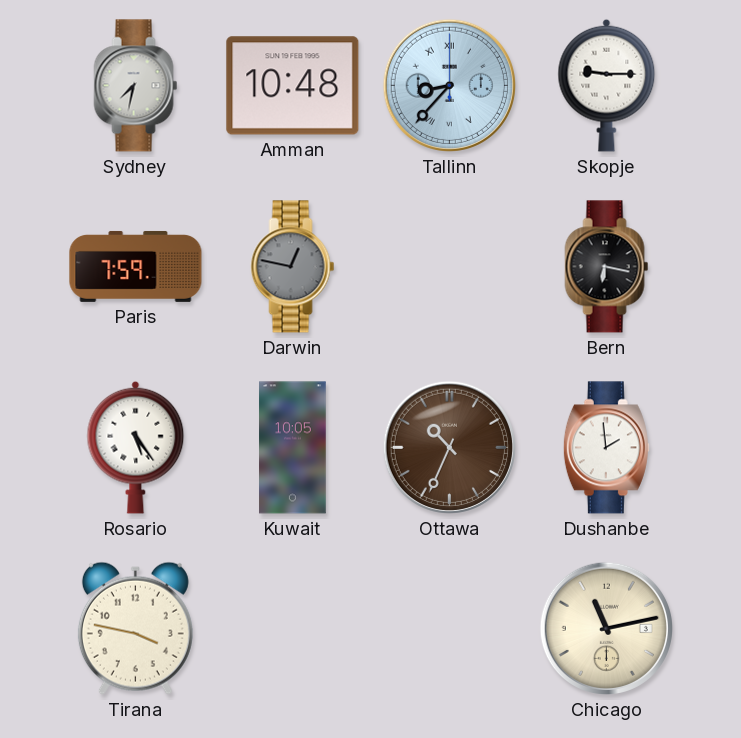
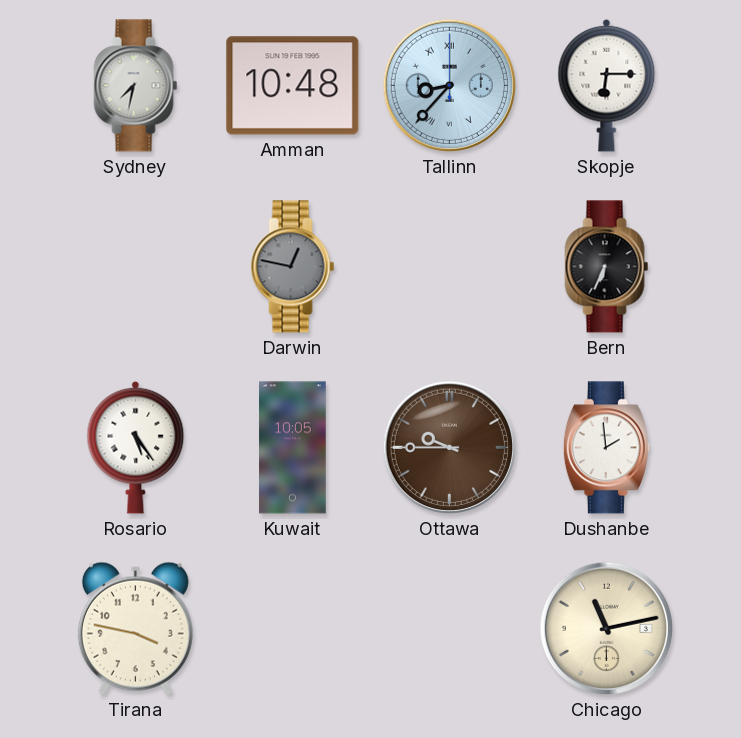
Skopje: 9:15 -> 6:15 (607, 85)
Paris: 7:59 -> none (136, 266)
Bern: 6:17 -> 6:34 (607, 267)
Ottawa: 10:34 -> 9:45 (449, 447)
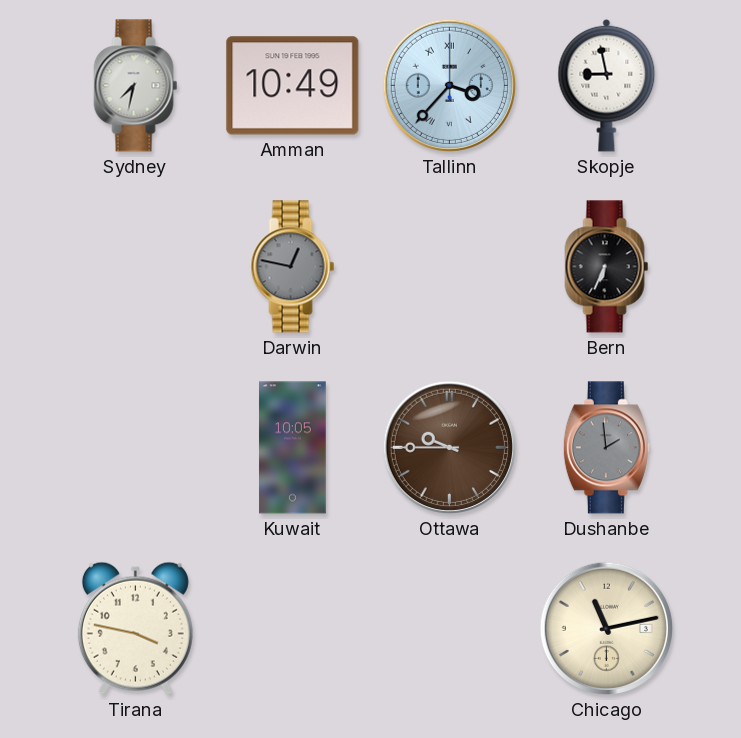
Amman: 10:48 -> 10:49 (293, 86)
Tallinn: 8:37 -> 3:37 (449, 85)
Skopje: 6:15 -> 8:58 (607, 85)
Rosario: 5:24 -> none (136, 447)
Dushanbe dial: white -> grey (606, 448)
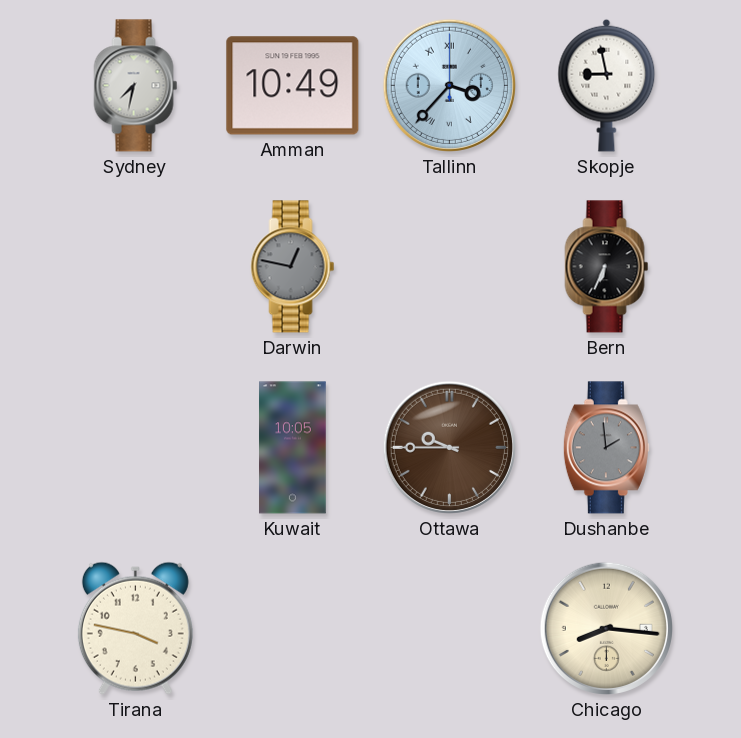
Chicago: 11:13 -> 8:16 (606, 628)
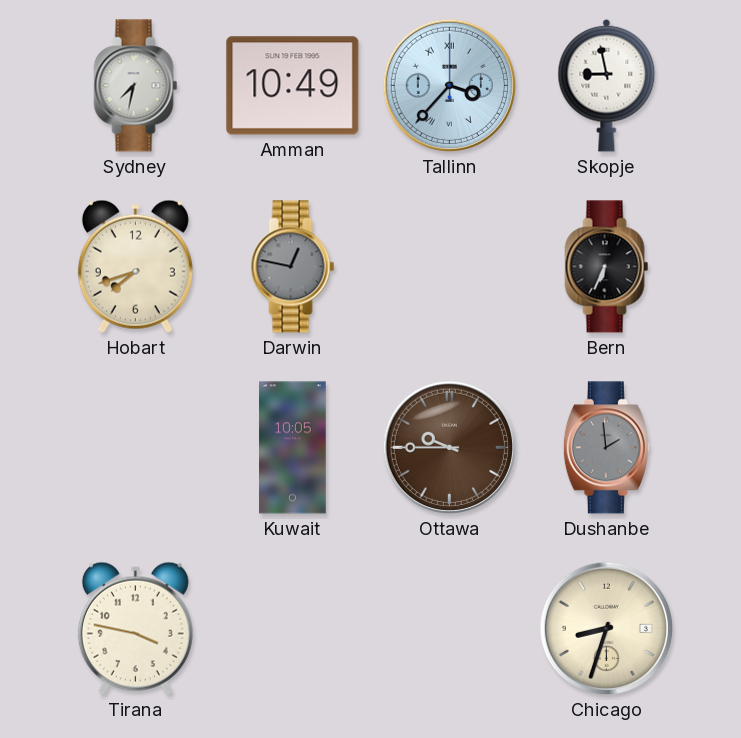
Hobart: none -> 7:42 (135, 266)
Chicago: 8:16 -> 8:33 (606, 628)
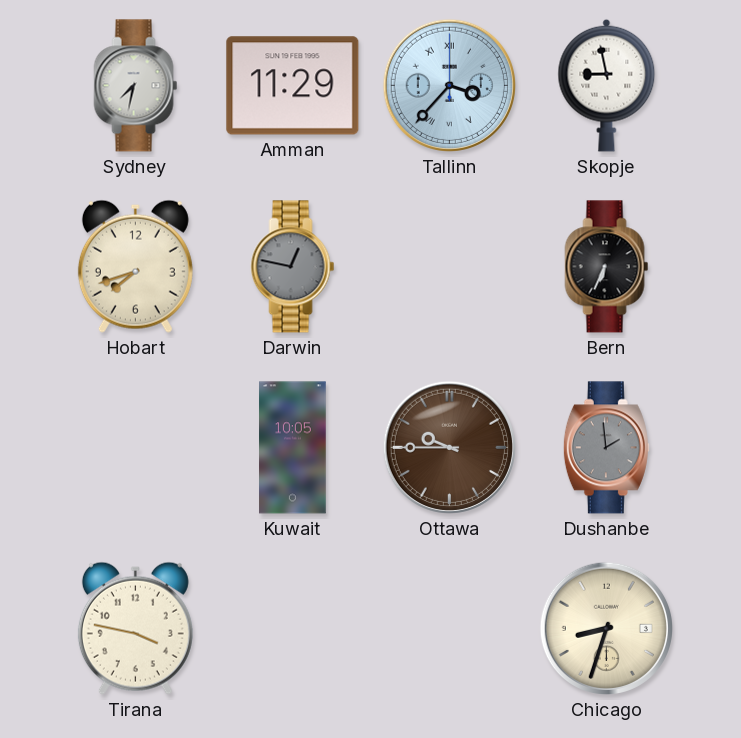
Amman: 10:49 -> 11:29 (293, 86)
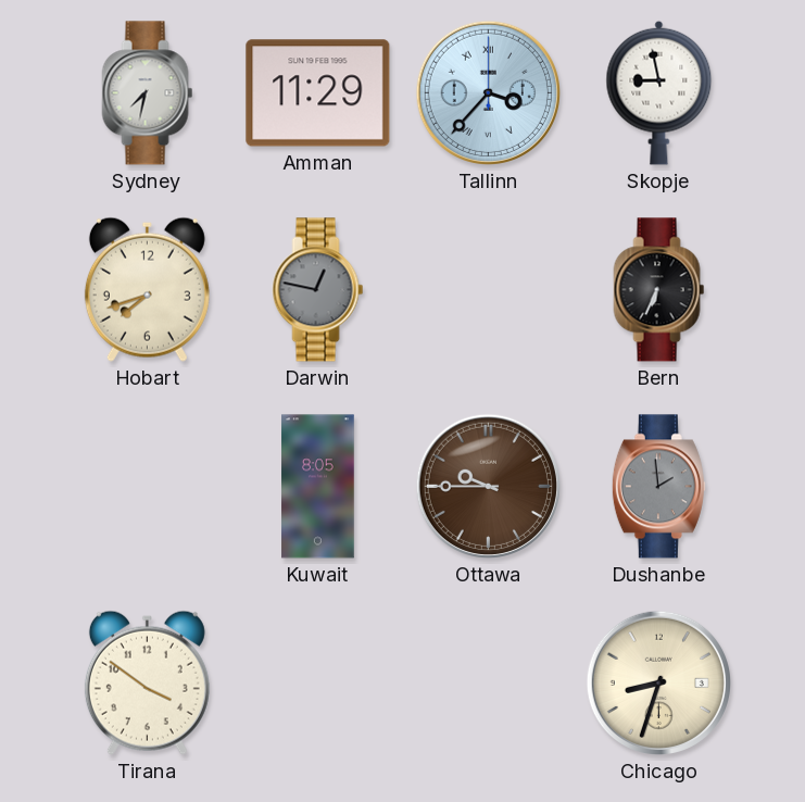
Kuwait: 10:05 -> 8:05 (318, 487)
Tirana: 3:47 -> 3:51 (147, 682)
